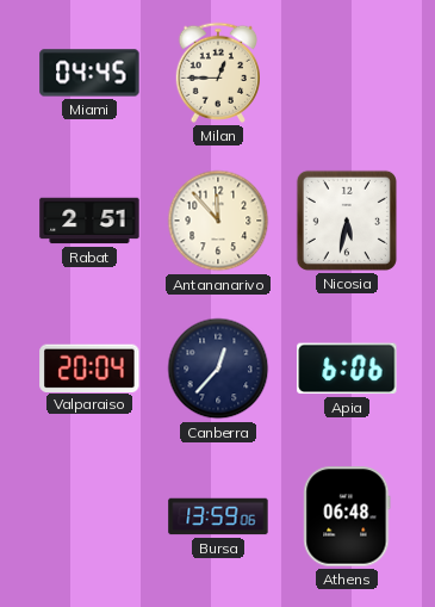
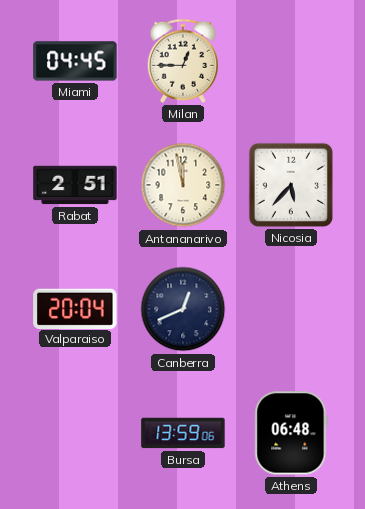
Antananarivo: 11:53 -> 11:58 (183, 185)
Nicosia: 5:32 -> 5:37 (291, 185)
Canberra: 12:37 -> 12:41 (183, 309)
Apia: 6:06 -> none (347, 368)
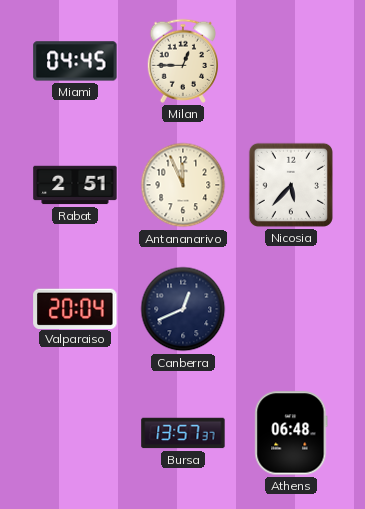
Antananarivo: 11:58 -> 11:56 (183, 185)
Bursa: 13:59 -> 13:57 (183, 433)
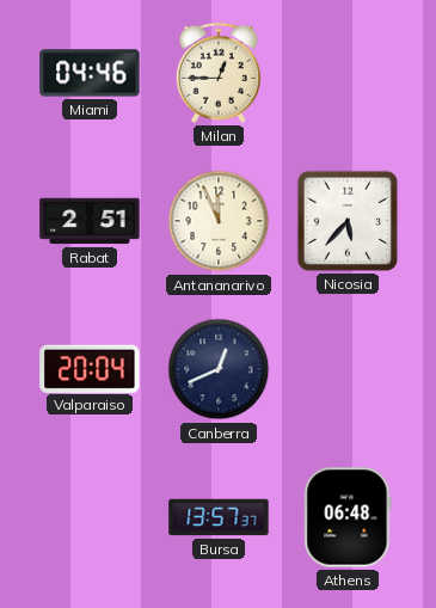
Miami: 04:45 -> 04:46 (90, 73)
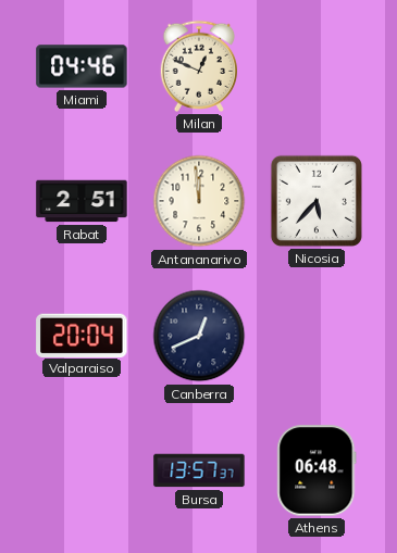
Milan: 12:45 -> 12:49 (198, 66)
Antananarivo: 11:56 -> 11:59 (199, 201)
